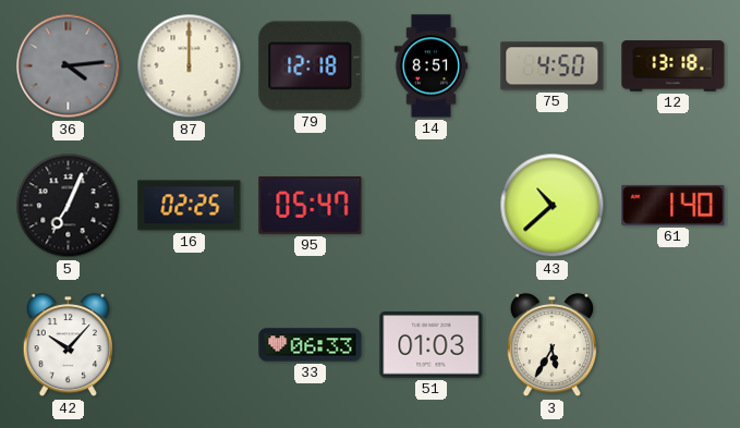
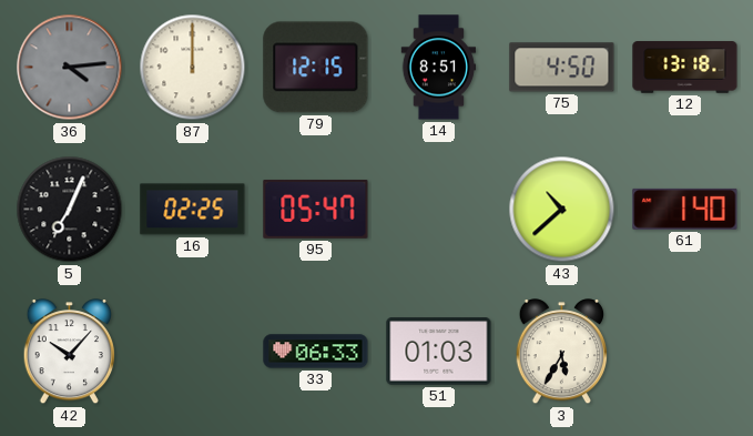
79: 12:18 -> 12:15 (316, 68)
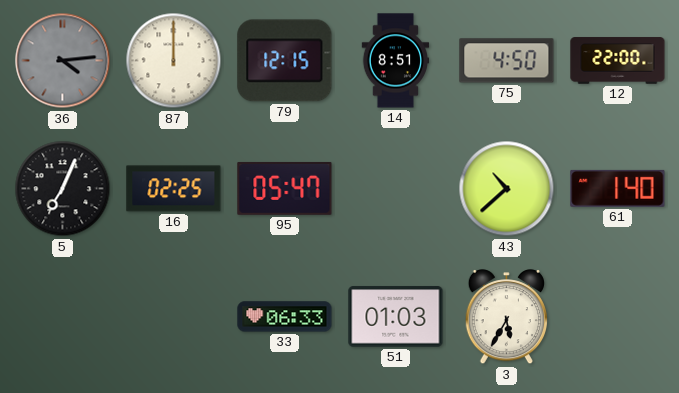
12: 13:18 -> 22:00 (618, 61)
42: 10:07 -> none (69, 352)
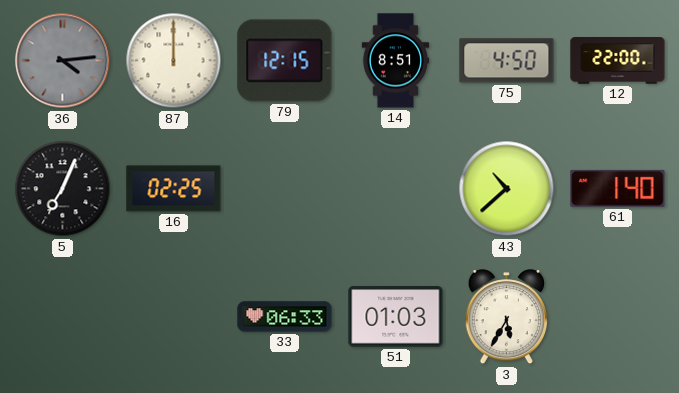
95: 05:47 -> none (285, 188)
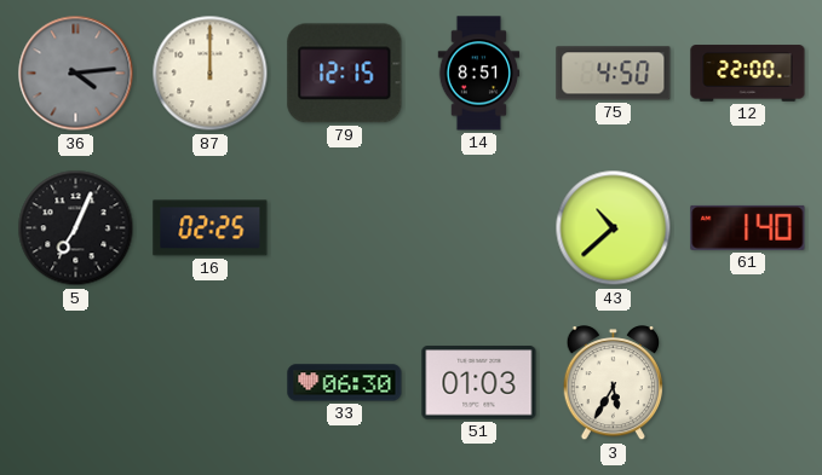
33: 06:33 -> 06:30 (345, 383)
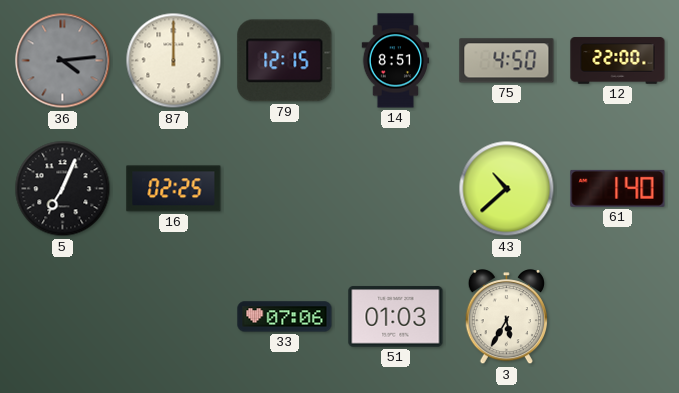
33: 06:30 -> 07:06 (285, 317)
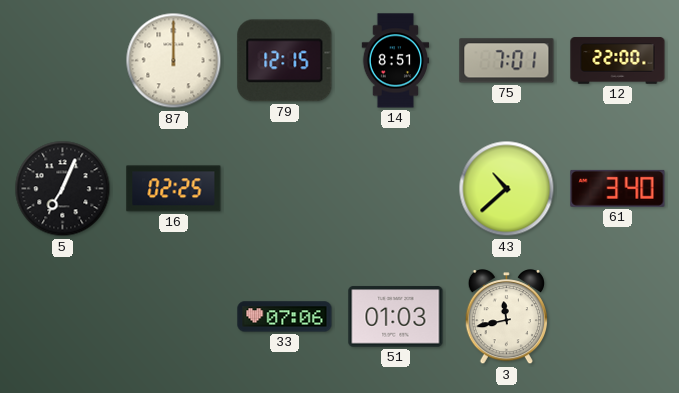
36: 4:14 -> none (63, 61)
75: 4:50 -> 7:01 (507, 61)
61: 1:40 -> 3:40 (618, 188)
3: 5:35 -> 11:43 (506, 317)
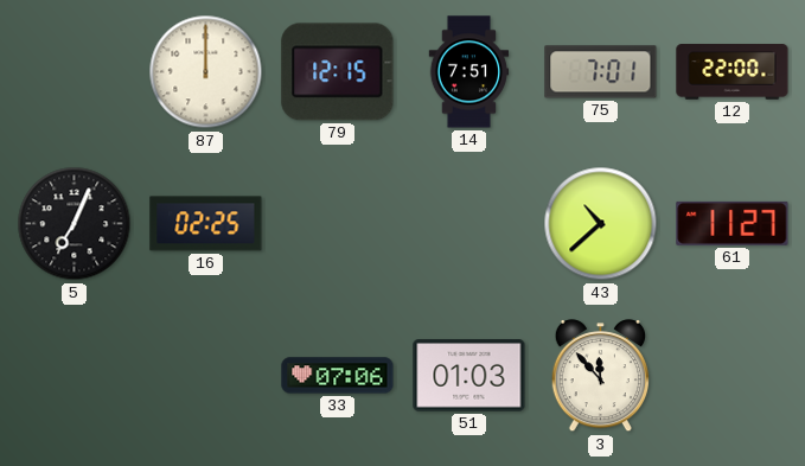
14: 8:51 -> 7:51 (469, 72)
61: 3:40 -> 11:27 (733, 223)
3: 11:43 -> 11:53 (600, 376)
